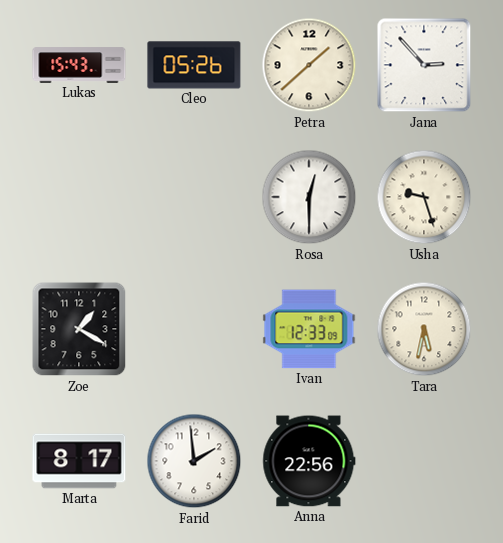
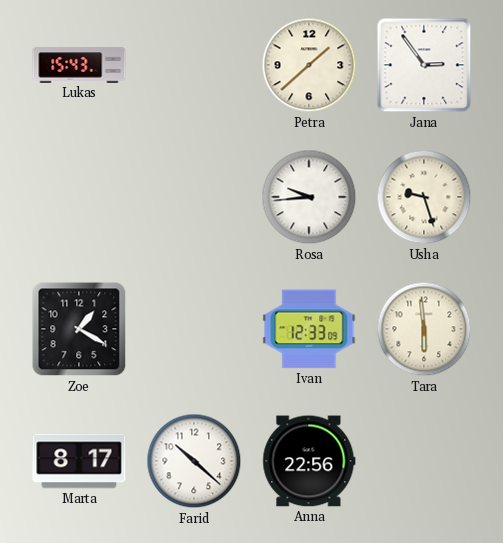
Cleo: 05:26 -> none (194, 65)
Jana: 2:53 -> 2:54 (424, 65)
Rosa: 12:30 -> 9:44 (309, 197)
Tara: 5:32 -> 5:59 (424, 329)
Farid: 1:59 -> 10:22 (194, 461)
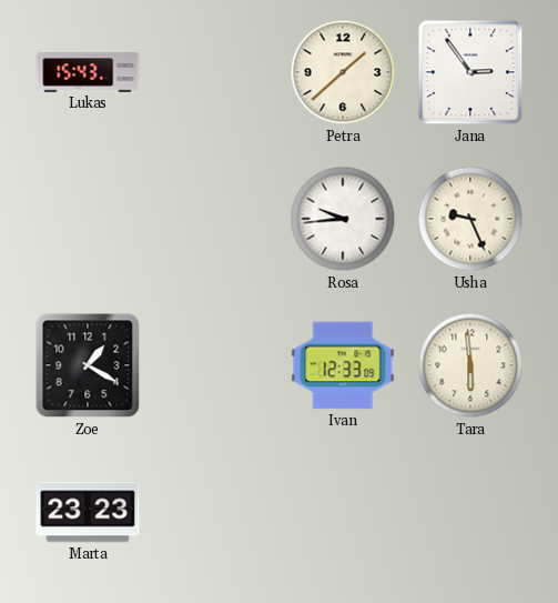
Usha: 9:27 -> 9:26 (470, 219)
Marta: 8:17 -> 23:23 (88, 512)
Farid: 10:22 -> none (194, 461)
Anna: 22:56 -> none (309, 461)
